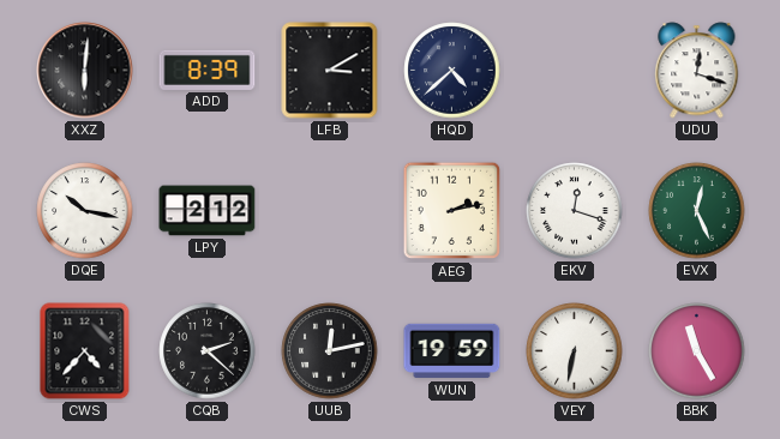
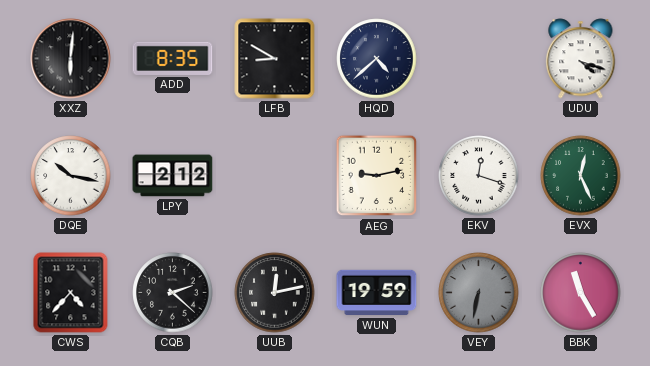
ADD: 8:39 -> 8:35 (173, 58)
LFB: 3:10 -> 8:50 (275, 59)
UDU: 12:18 -> 4:18 (581, 59)
AEG: 2:13 -> 9:13 (377, 176)
VEY dial: white -> grey (479, 293)
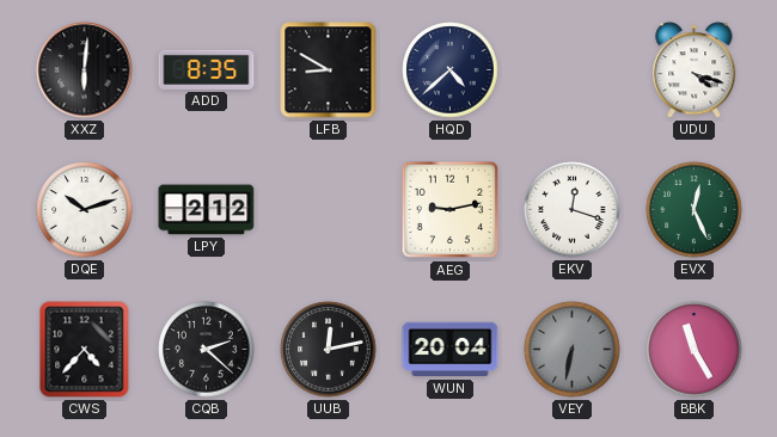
DQE: 10:17 -> 10:12 (85, 210)
WUN: 19:59 -> 20:04 (451, 350)
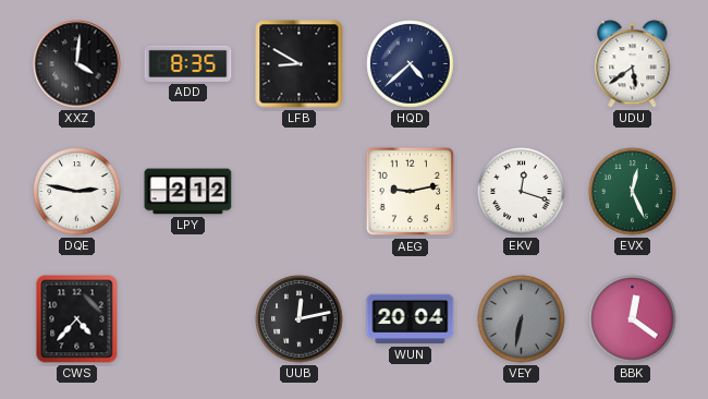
XXZ: 6:01 -> 4:01 (77, 64)
UDU: 4:18 -> 5:39 (633, 64)
DQE: 10:12 -> 2:47 (77, 192)
CQB: 2:22 -> none (207, 350)
BBK: 11:25 -> 12:21 (633, 319)
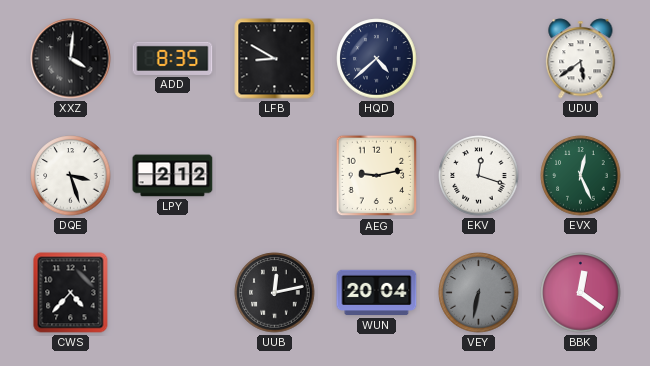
DQE: 2:47 -> 3:27 (71, 176)
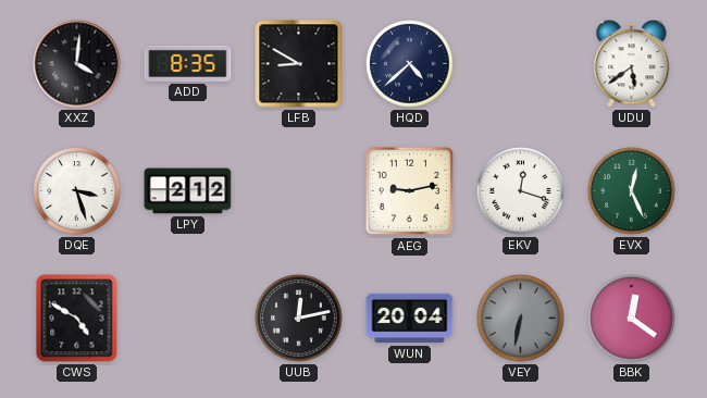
CWS: 4:37 -> 4:50 (77, 319)
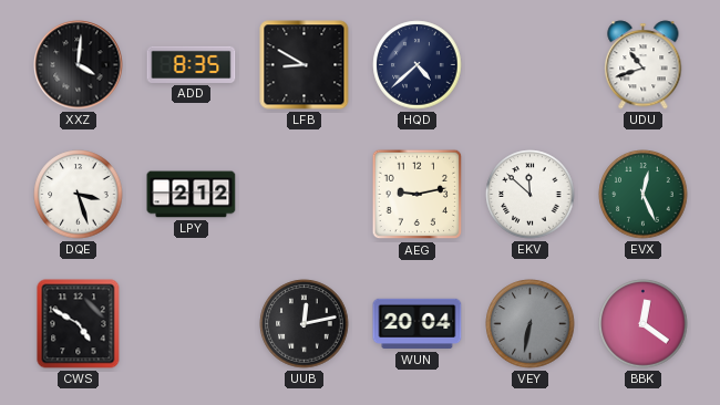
UDU: 5:39 -> 10:42 (644, 65)
EKV: 12:18 -> 11:52 (531, 195)
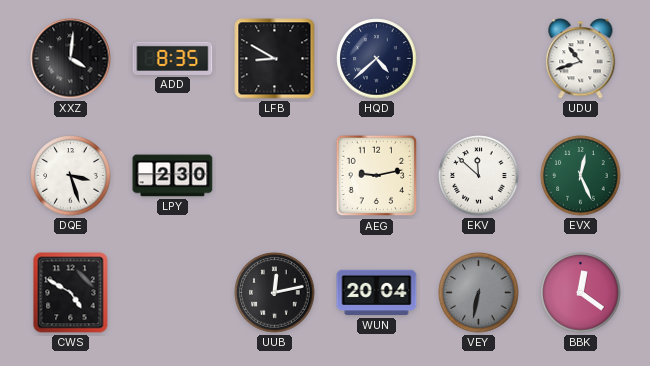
LPY: 2:12 -> 2:30 (173, 176)
